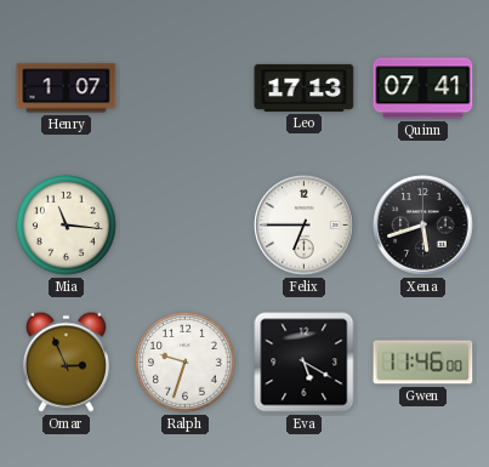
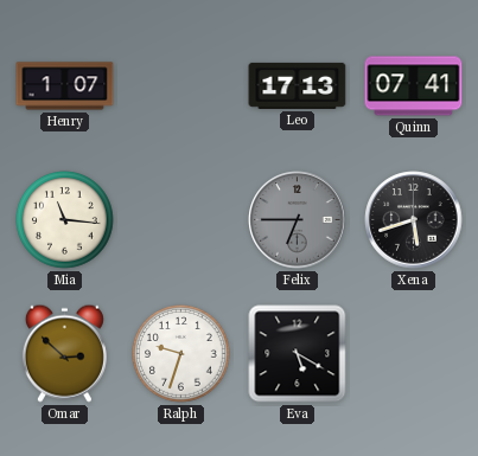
Felix dial: white -> grey (298, 220)
Omar: 2:56 -> 2:52 (64, 353)
Gwen: 11:46 -> none (423, 363)
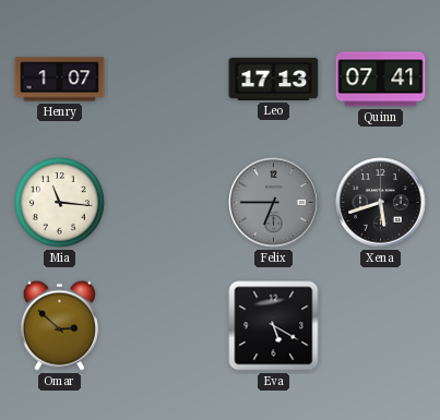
Ralph: 9:33 -> none (181, 354)
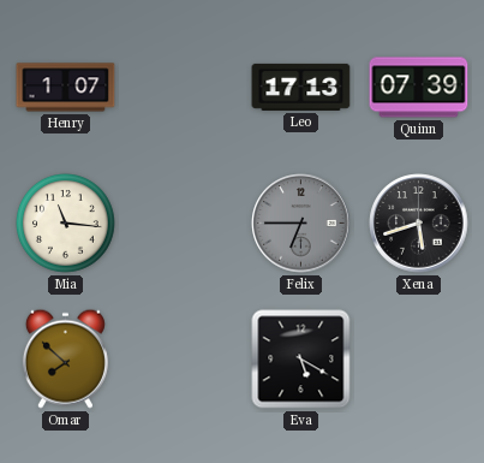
Quinn: 07:41 -> 07:39 (419, 88)
Omar: 2:52 -> 7:52 (65, 358)
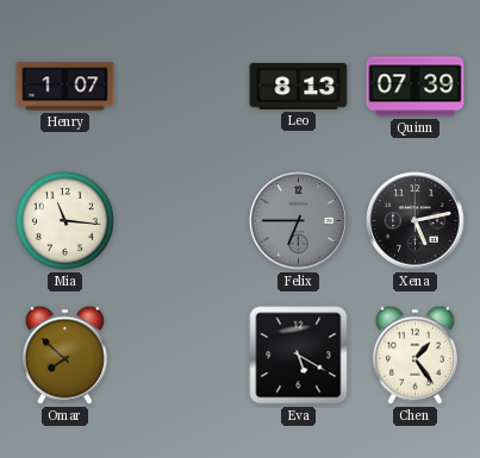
Leo: 17:13 -> 8:13 (299, 86)
Xena: 5:42 -> 5:13 (416, 221)
Chen: none -> 1:24 (414, 355)
